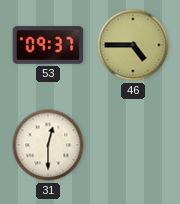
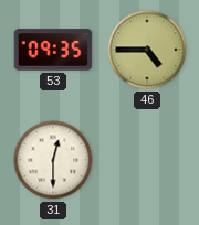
53: 09:37 -> 09:35 (53, 50)
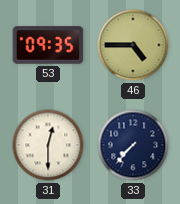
33: none -> 7:37 (133, 145)
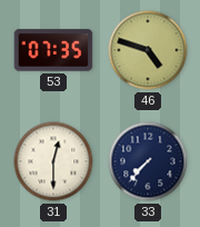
53: 09:35 -> 07:35 (53, 50)
46: 4:45 -> 4:48 (148, 50)
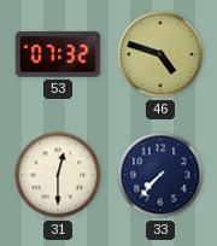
53: 07:35 -> 07:32 (58, 54)
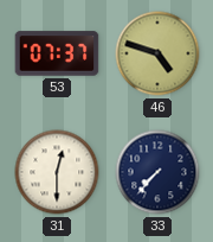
53: 07:32 -> 07:37 (57, 53)
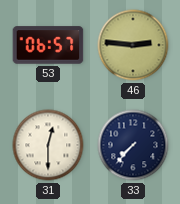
53: 07:37 -> 06:57 (48, 45)
46: 4:48 -> 2:46 (133, 45)
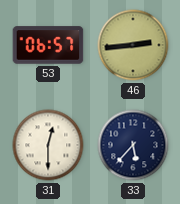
46: 2:46 -> 2:44 (133, 45)
33: 7:37 -> 5:37 (133, 145)
